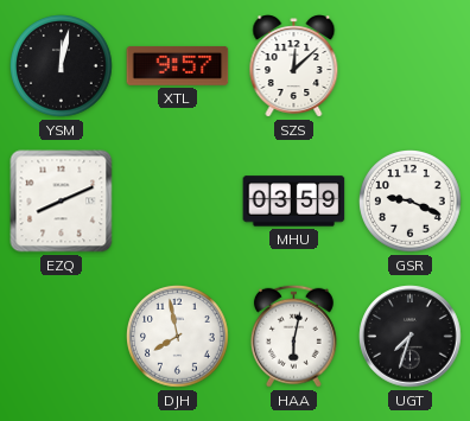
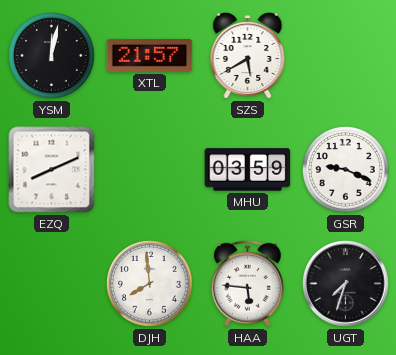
XTL: 9:57 -> 21:57 (150, 55)
SZS: 12:08 -> 5:40 (248, 56)
DJH: 7:58 -> 7:59 (150, 284)
HAA: 6:02 -> 5:46 (247, 283)
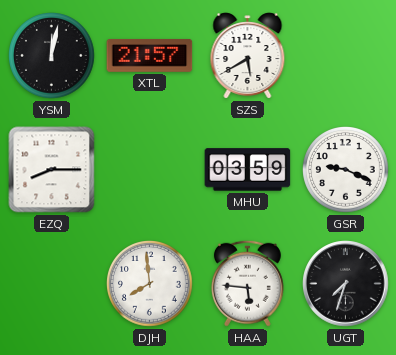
EZQ: 8:11 -> 8:15 (52, 170)
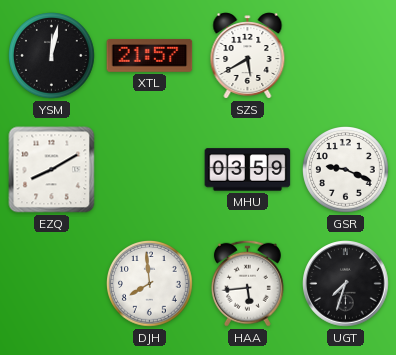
EZQ: 8:15 -> 8:10 (52, 170)
HAA: 5:46 -> 5:44 (247, 283)
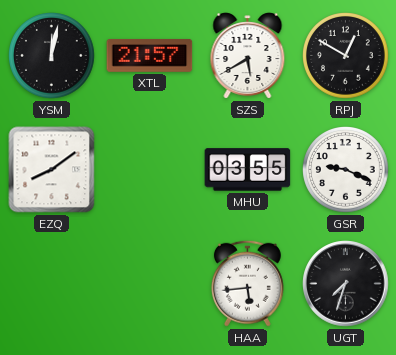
RPJ: none -> 12:50 (346, 56)
EZQ: 8:10 -> 8:09 (52, 170)
MHU: 03:59 -> 03:55 (248, 170)
DJH: 7:59 -> none (150, 284)
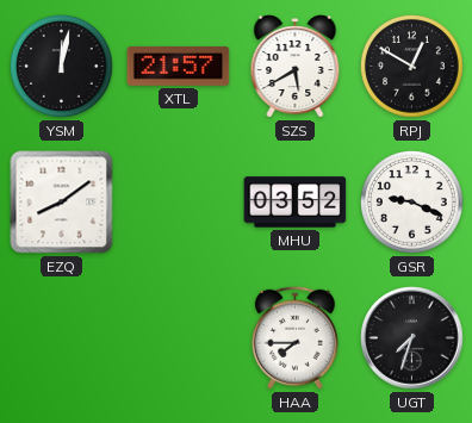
MHU: 03:55 -> 03:52 (296, 203)
HAA: 5:44 -> 7:45 (294, 337)
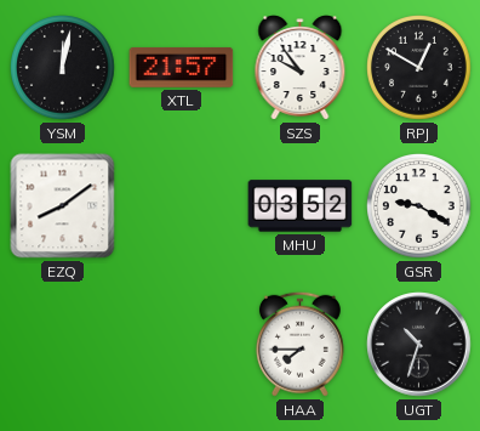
SZS: 5:40 -> 9:54 (301, 68)
GSR: 9:19 -> 9:20 (419, 206)
UGT: 7:33 -> 10:33 (419, 345)
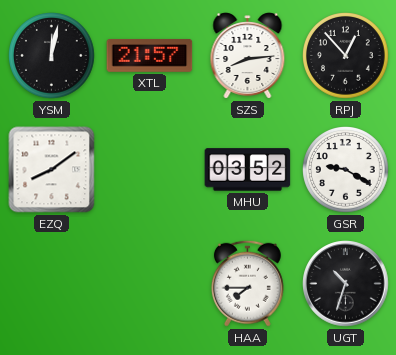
SZS: 9:54 -> 8:14 (248, 56)
RPJ: 12:50 -> 12:53 (346, 56)
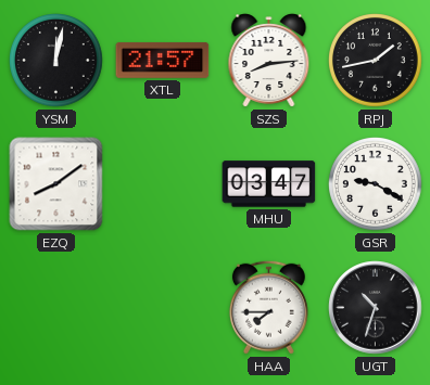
RPJ: 12:53 -> 1:43 (376, 61)
MHU: 03:52 -> 03:47 (269, 184)
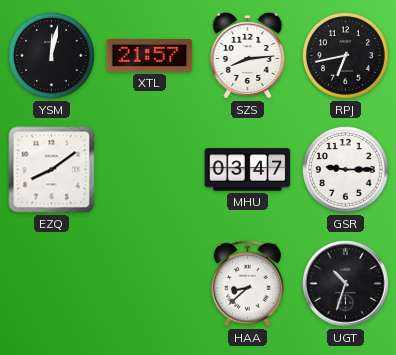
RPJ: 1:43 -> 6:43 (346, 56)
GSR: 9:20 -> 9:15 (346, 170)
HAA: 7:45 -> 8:38 (247, 283)
